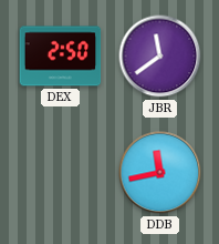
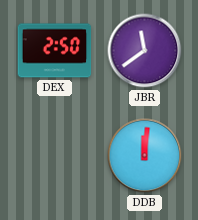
DDB: 11:43 -> 12:01 (145, 156)
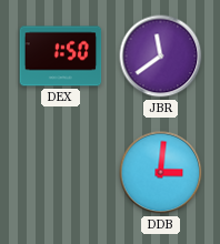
DEX: 2:50 -> 1:50 (61, 57)
DDB: 12:01 -> 3:01 (161, 173)
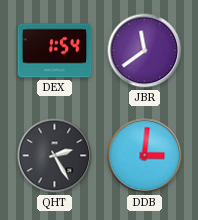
DEX: 1:50 -> 1:54 (55, 51)
QHT: none -> 2:25 (55, 156)
